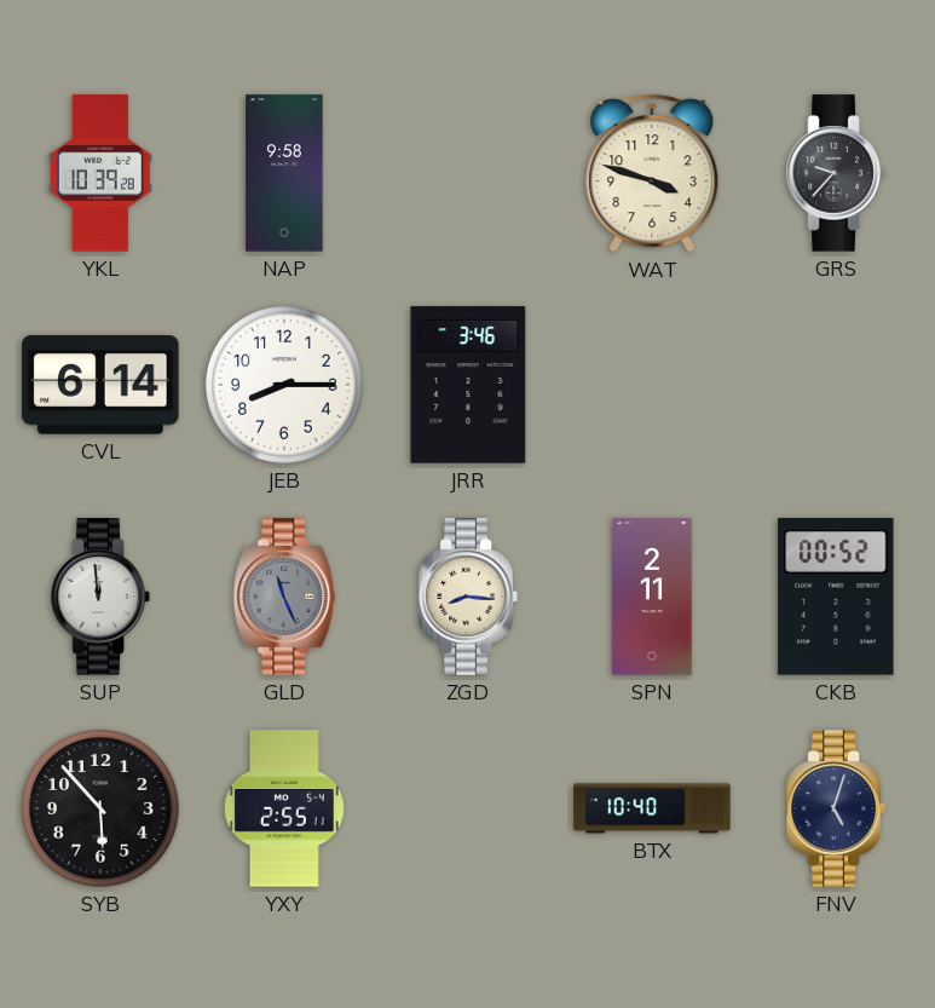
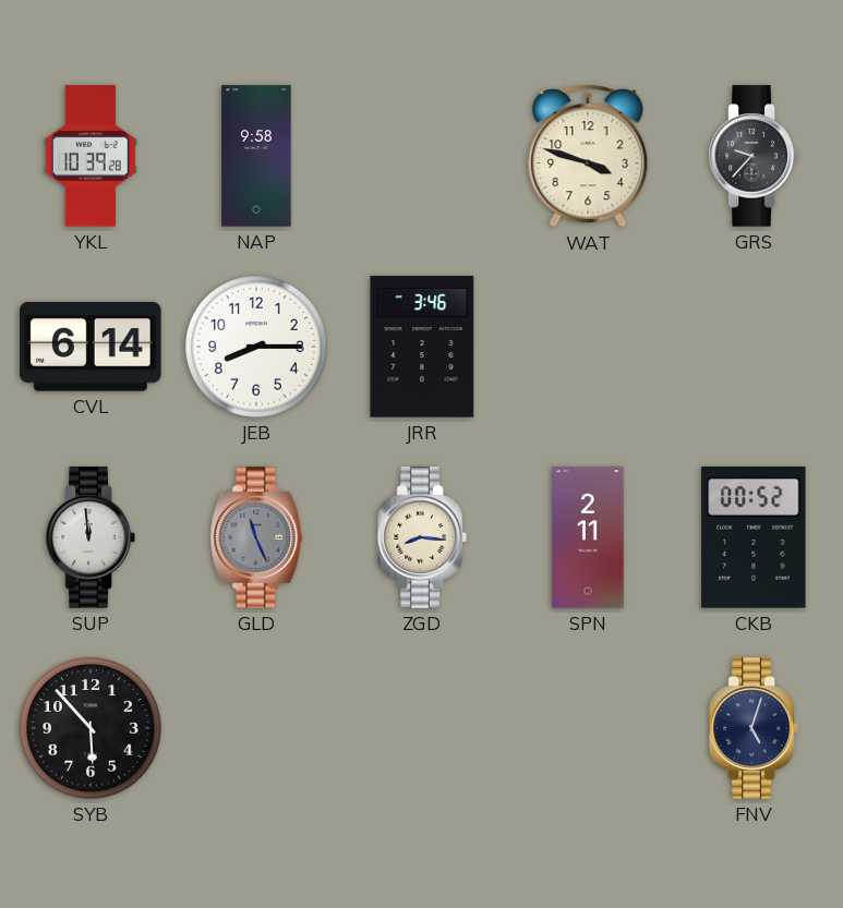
YXY: 2:55 -> none (284, 808)
BTX: 10:40 -> none (652, 808)
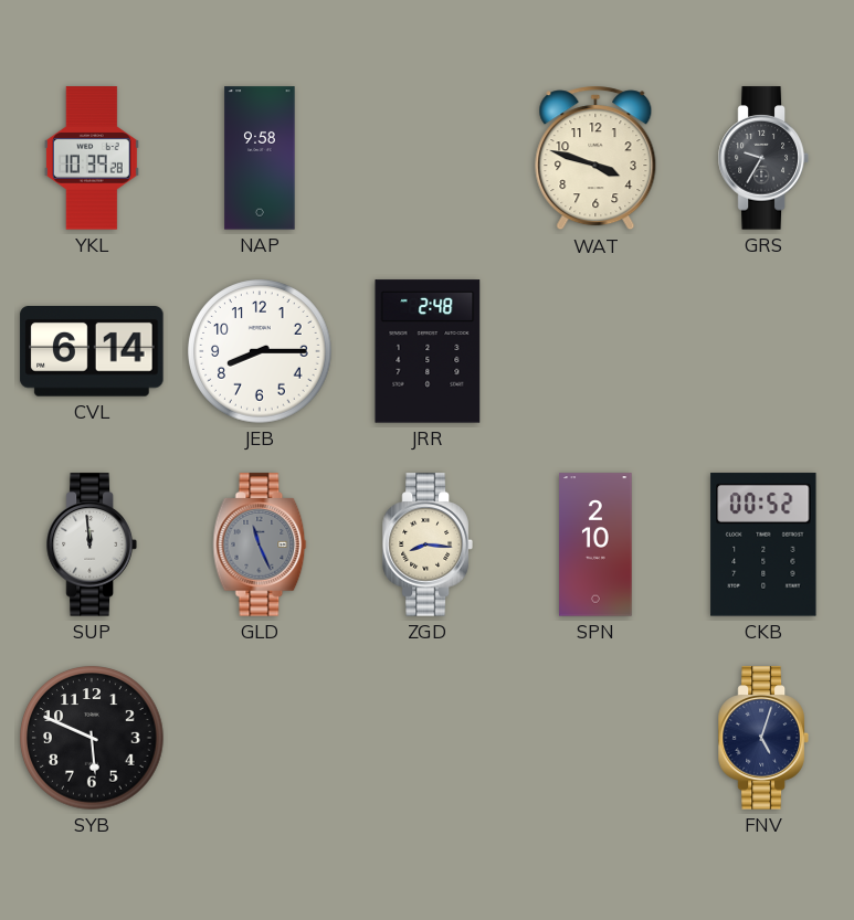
GRS: 9:37 -> 9:35 (763, 158)
JRR: 3:46 -> 2:48 (428, 351)
SPN: 2:11 -> 2:10 (595, 544)
SYB: 5:53 -> 5:49 (92, 738)
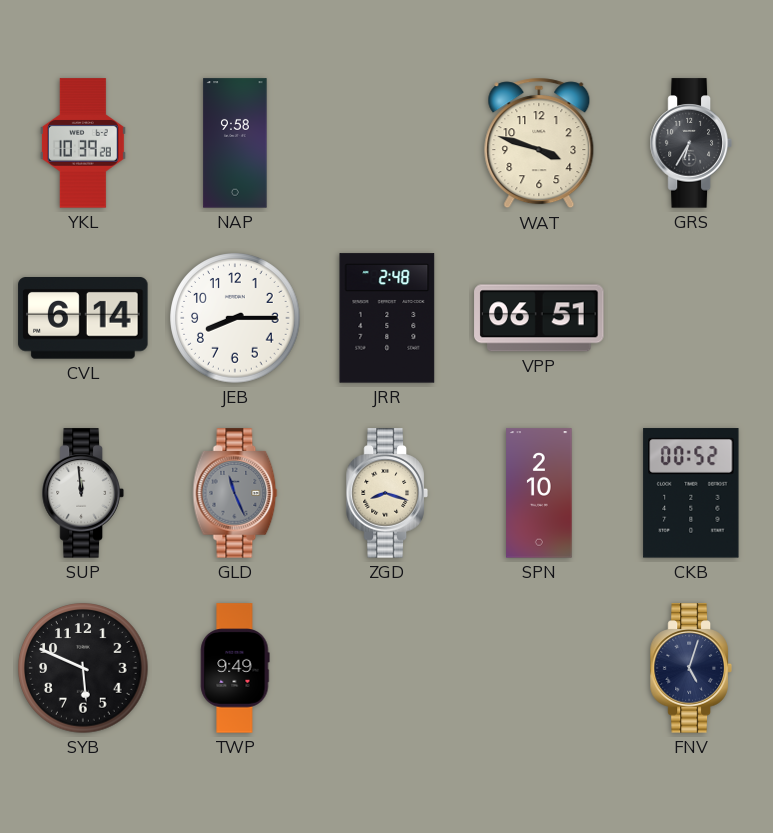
GRS: 9:35 -> 6:35 (691, 143)
VPP: none -> 06:51 (539, 318)
ZGD: 8:16 -> 8:18 (387, 493)
TWP: none -> 9:49 (235, 668)
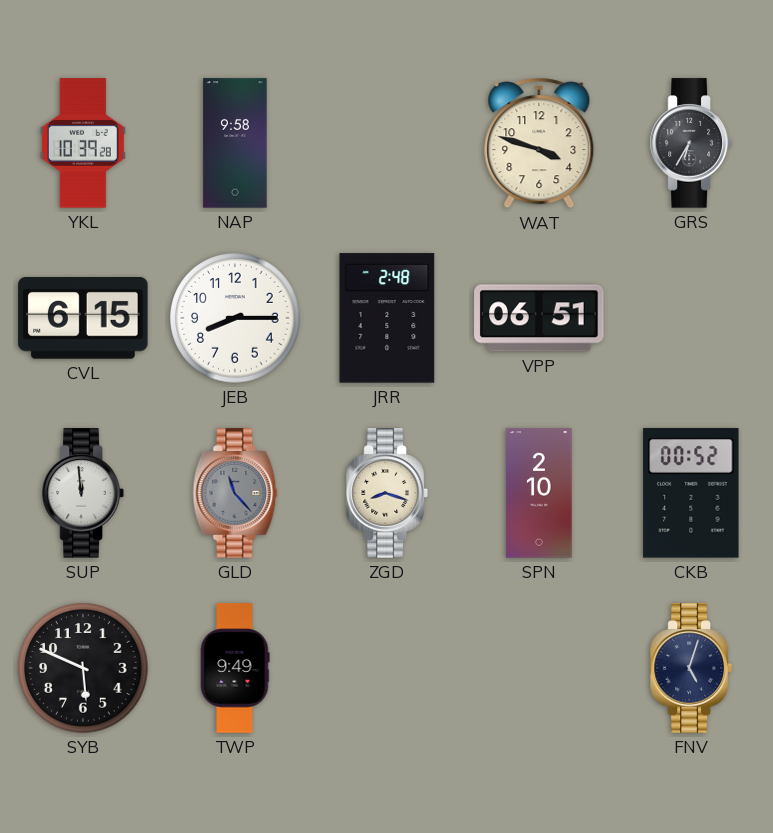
CVL: 6:14 -> 6:15 (83, 319)
GLD: 11:26 -> 11:23 (235, 493)
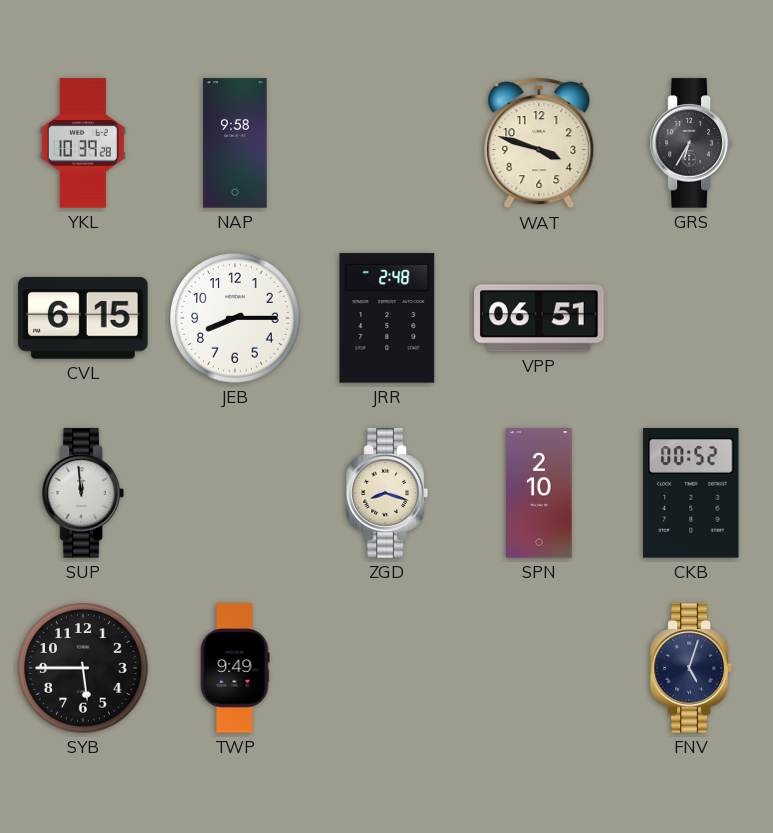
GLD: 11:23 -> none (235, 493)
SYB: 5:49 -> 5:45 (83, 668)
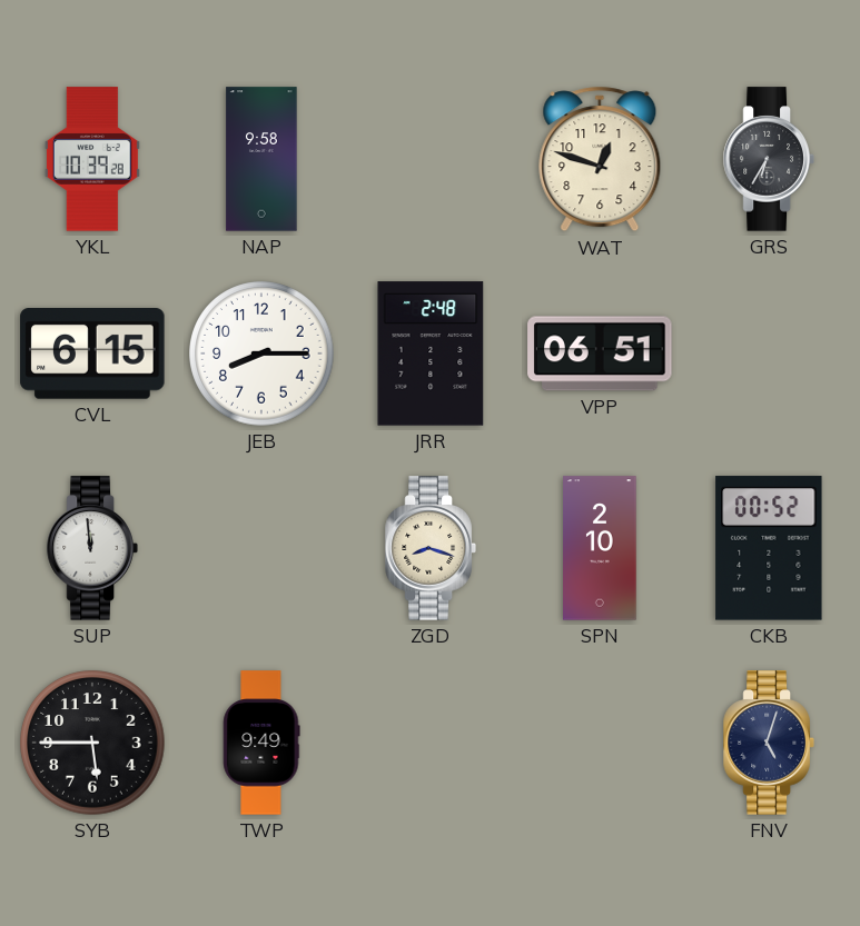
WAT: 3:48 -> 12:48 (600, 159)
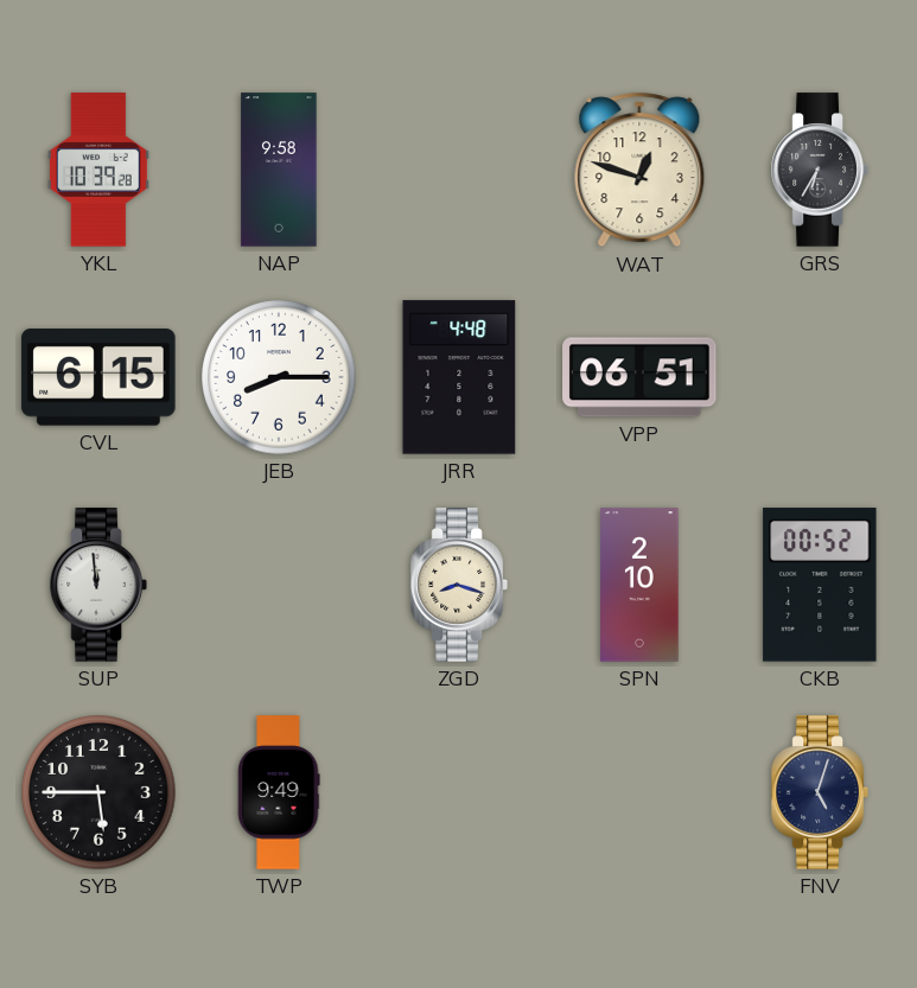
JRR: 2:48 -> 4:48 (459, 377)
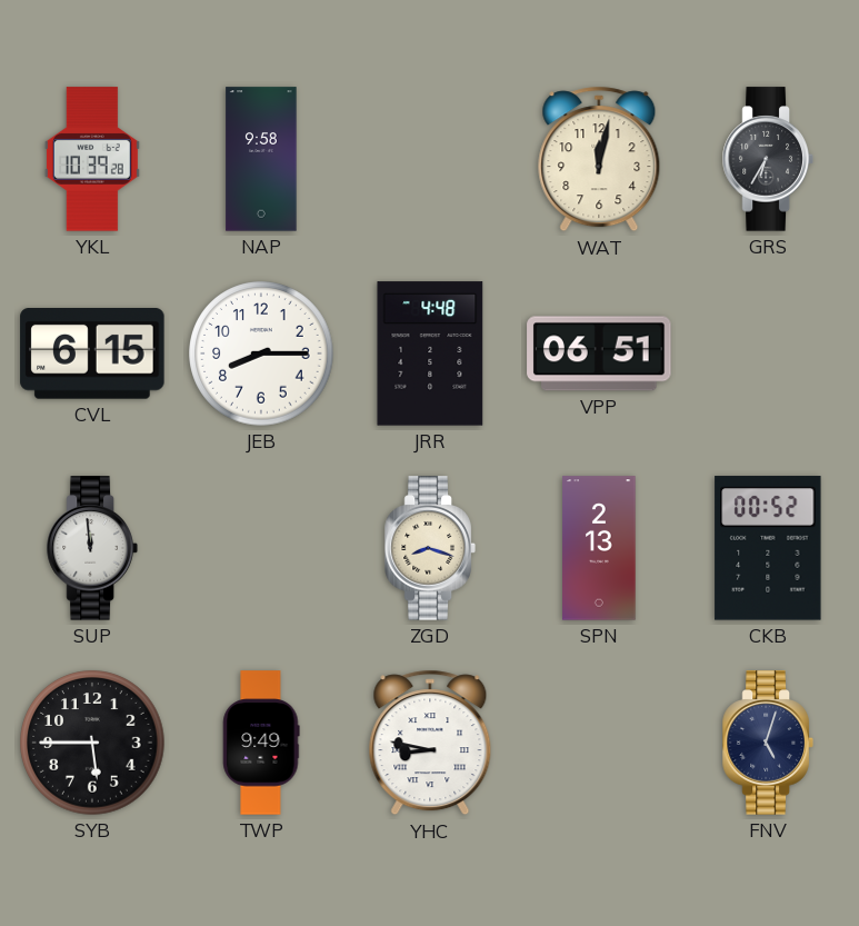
WAT: 12:48 -> 12:02 (599, 159)
SPN: 2:10 -> 2:13 (599, 548)
YHC: none -> 8:47 (430, 743)
